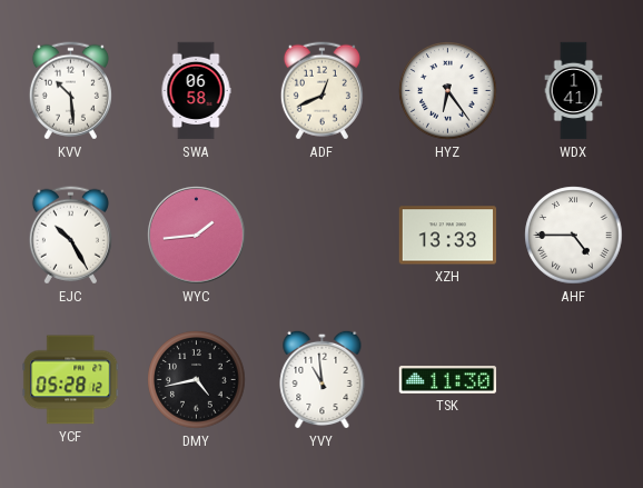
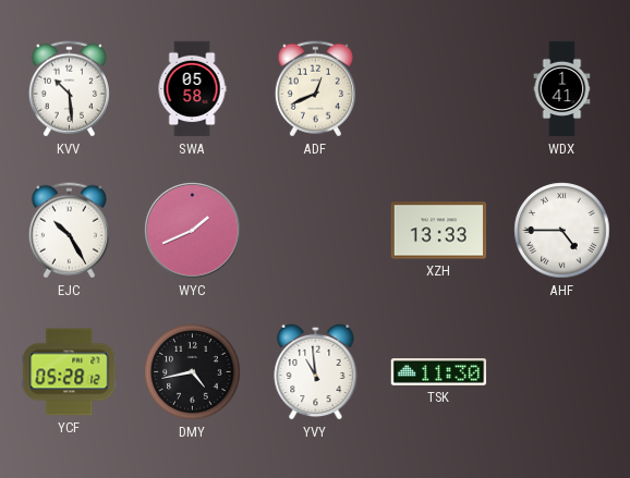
SWA: 06:58 -> 05:58 (192, 89)
HYZ: 6:24 -> none (448, 91)
WYC: 1:44 -> 1:41 (193, 231)
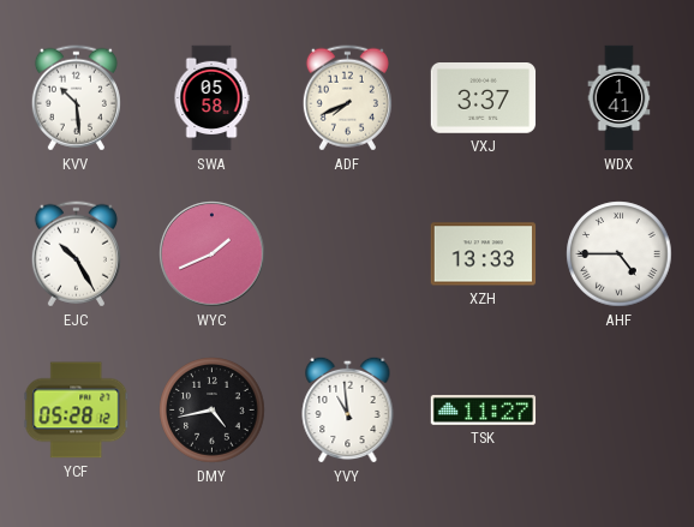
ADF: 12:41 -> 7:41 (347, 98)
VXJ: none -> 3:37 (484, 98)
TSK: 11:30 -> 11:27 (484, 411)
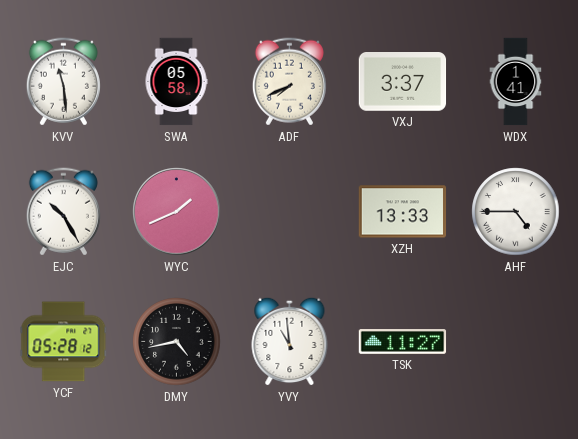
KVV: 10:29 -> 11:29 (63, 82)
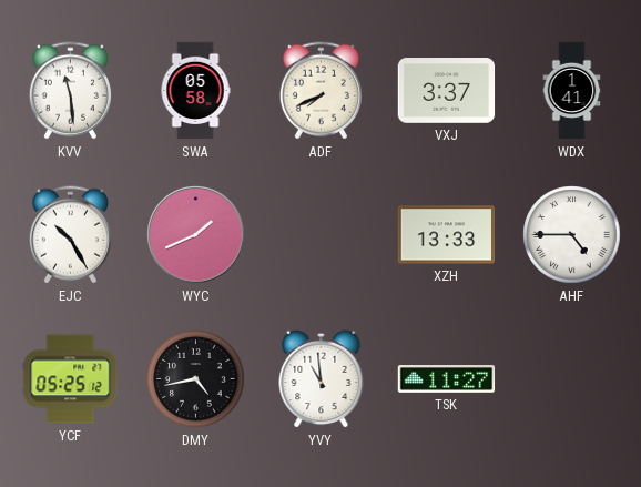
YCF: 05:28 -> 05:25 (71, 379)
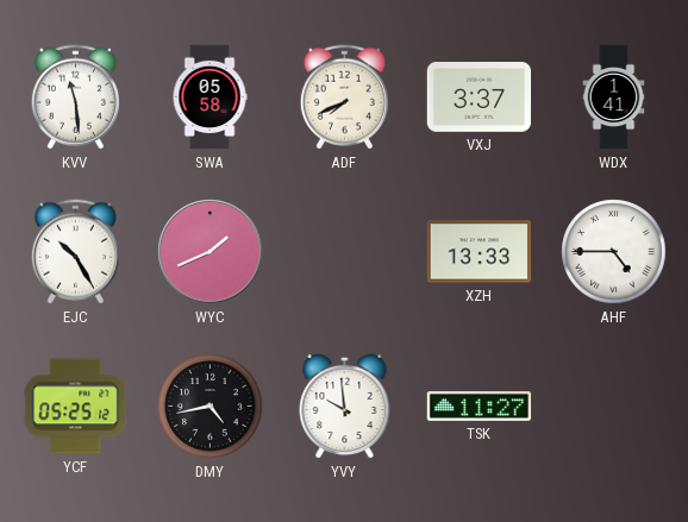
YVY: 10:59 -> 9:59 (345, 405)
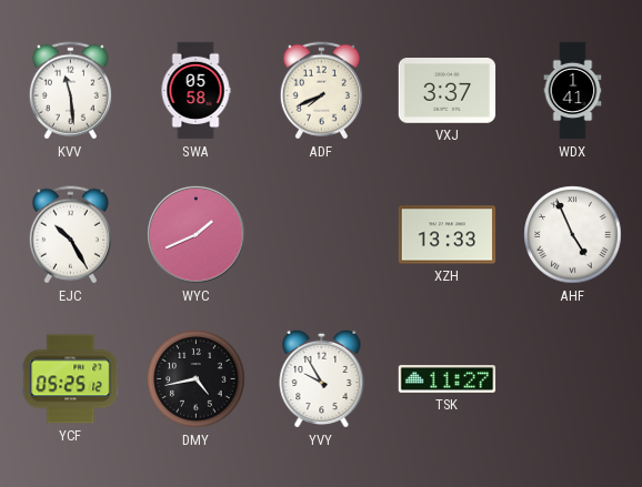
AHF: 4:45 -> 4:56 (573, 235)
YVY: 9:59 -> 9:55 (322, 378)
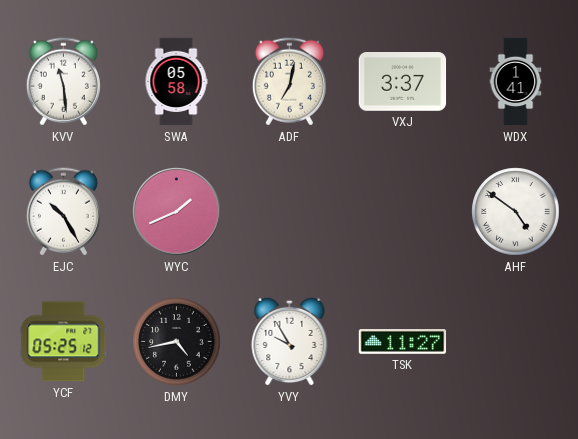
ADF: 7:41 -> 7:02 (289, 82)
XZH: 13:33 -> none (448, 235)
AHF: 4:56 -> 4:51 (516, 212)
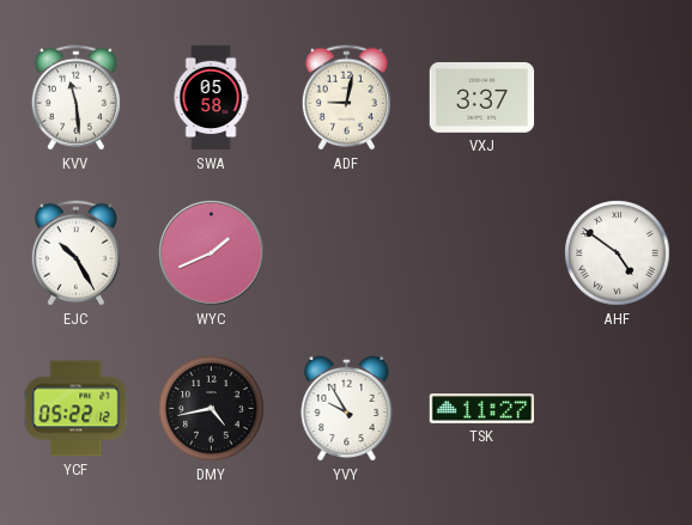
ADF: 7:02 -> 9:02 (346, 98)
WDX: 1:41 -> none (516, 82)
YCF: 05:25 -> 05:22 (77, 409)
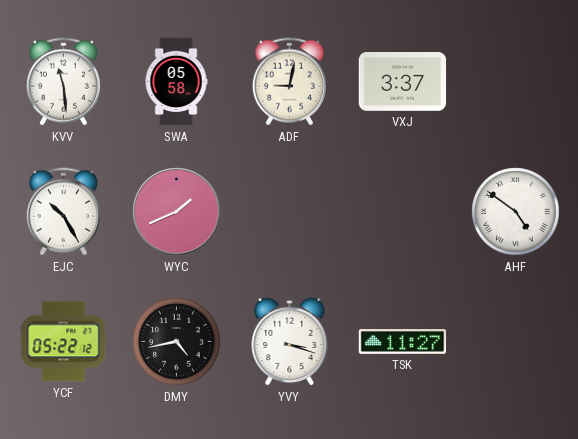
YVY: 9:55 -> 3:18 (290, 341)
